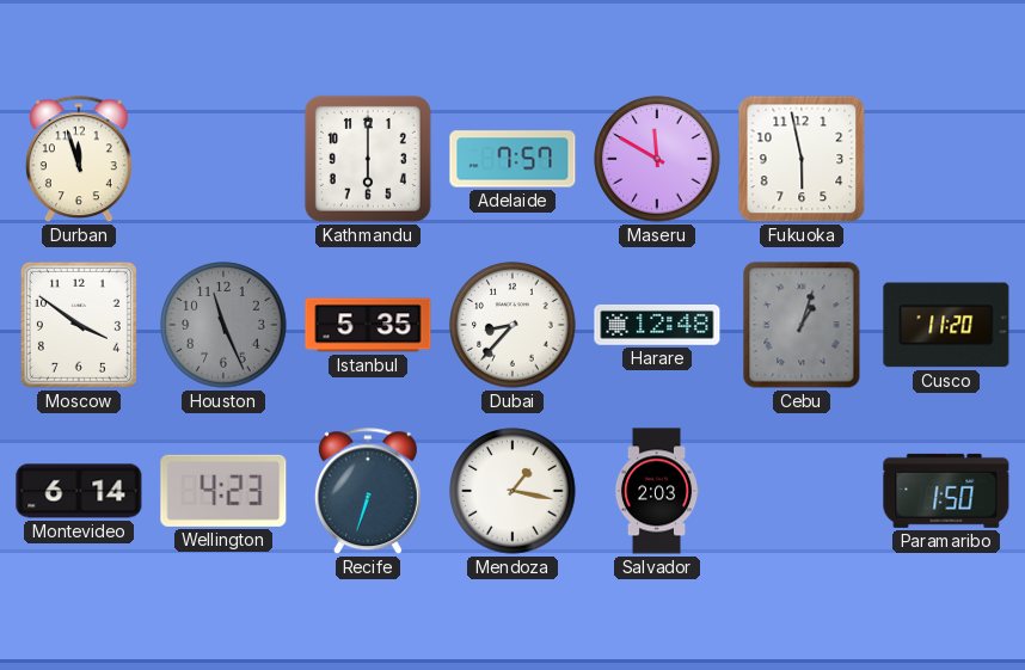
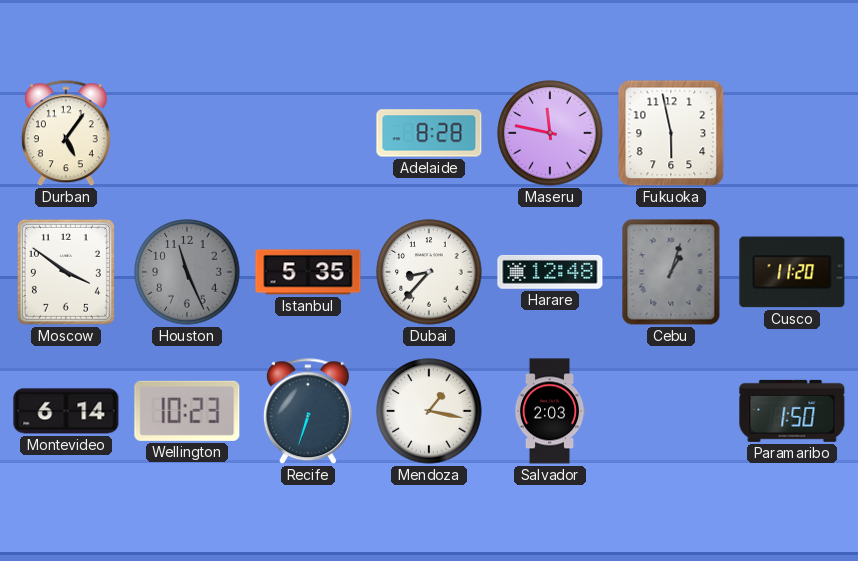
Durban: 11:57 -> 5:06 (66, 134)
Kathmandu: 6:00 -> none (368, 159)
Adelaide: 7:57 -> 8:28 (429, 133)
Maseru: 11:50 -> 11:47 (550, 133)
Wellington: 4:23 -> 10:23 (187, 411)
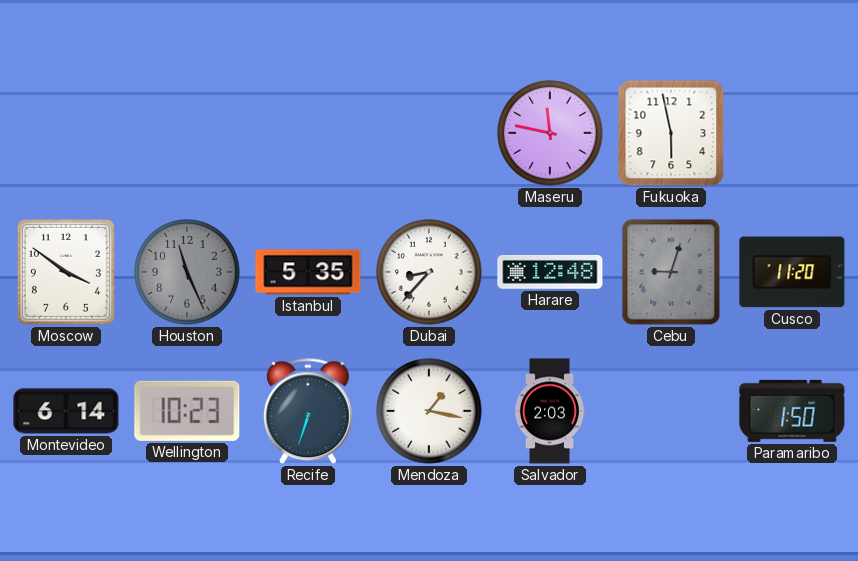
Durban: 5:06 -> none (66, 134)
Adelaide: 8:28 -> none (429, 133)
Cebu: 1:03 -> 9:03 (671, 272)
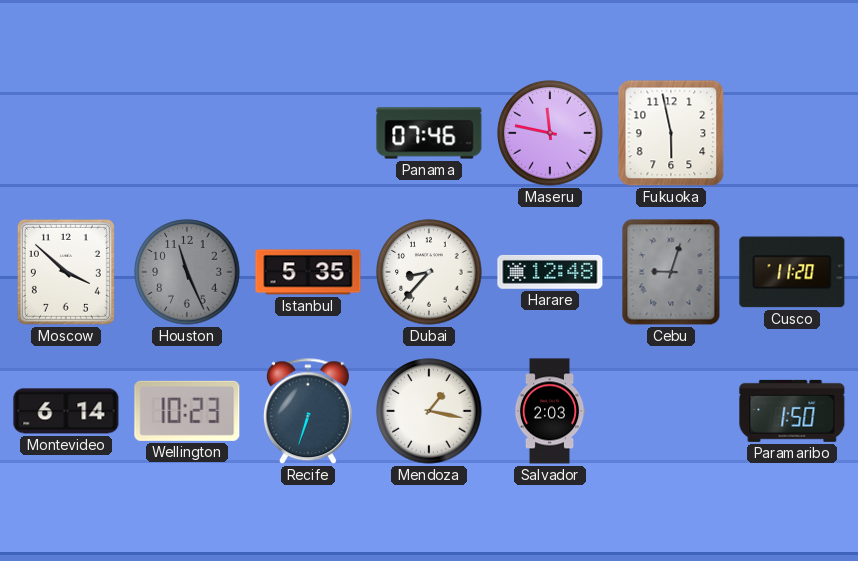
Panama: none -> 07:46 (429, 133)
Moscow: 3:51 -> 3:52 (66, 272)
